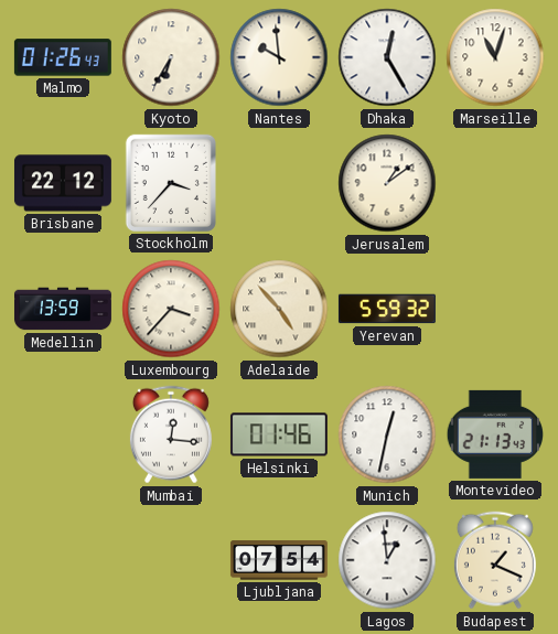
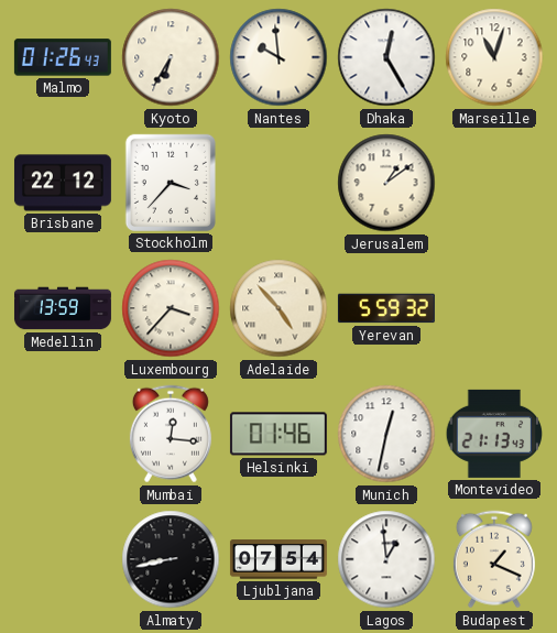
Almaty: none -> 8:43 (171, 559)
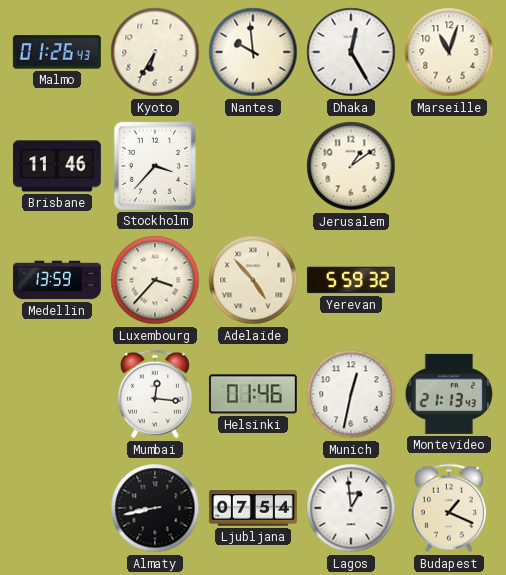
Brisbane: 22:12 -> 11:46 (57, 166)
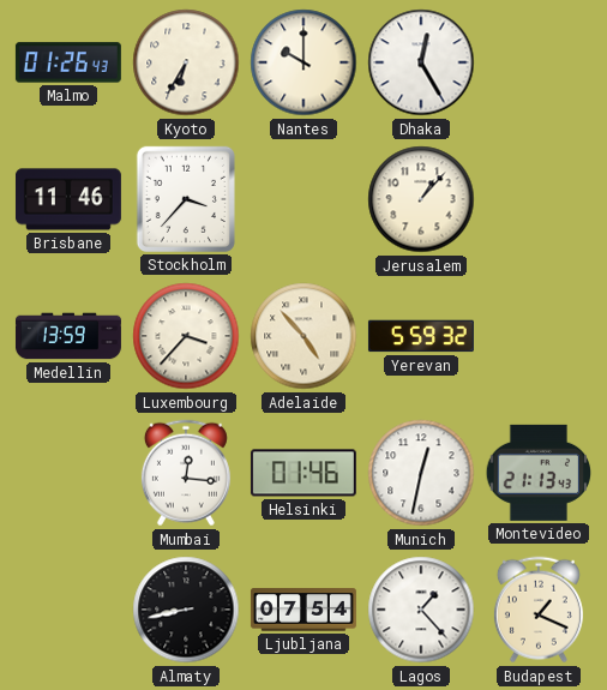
Nantes: 9:59 -> 10:00 (303, 62)
Marseille: 11:03 -> none (449, 52)
Jerusalem: 1:09 -> 1:07 (421, 199)
Lagos: 12:59 -> 1:23 (421, 610)
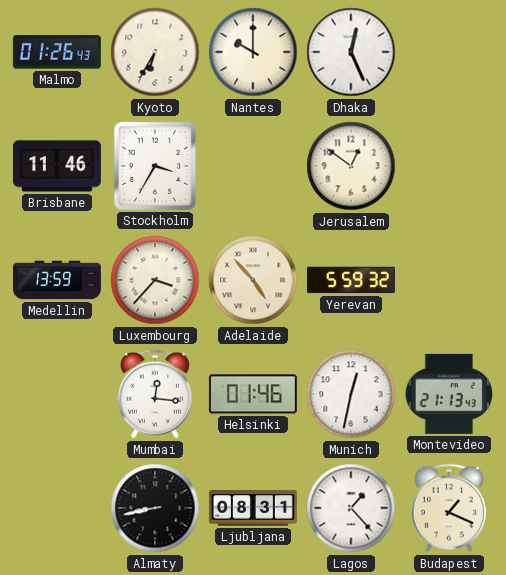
Dhaka: 12:25 -> 12:26 (351, 52)
Stockholm: 3:37 -> 3:35 (155, 166)
Jerusalem: 1:07 -> 12:51 (351, 166)
Ljubljana: 07:54 -> 08:31 (253, 508)
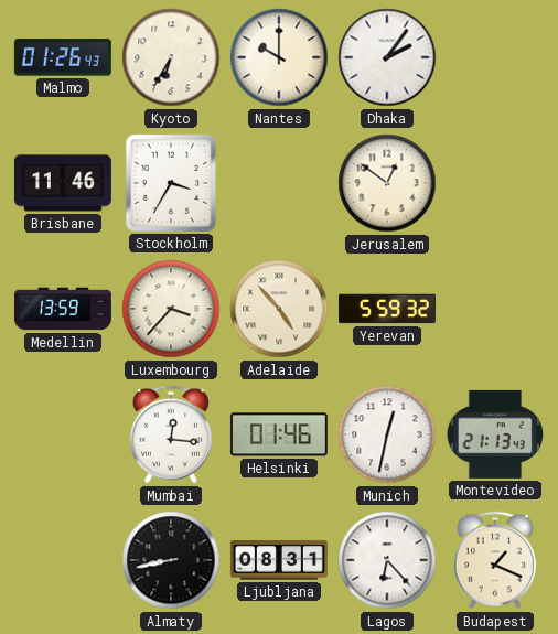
Dhaka: 12:26 -> 2:06 (387, 57)
Lagos: 1:23 -> 6:23 (387, 560)
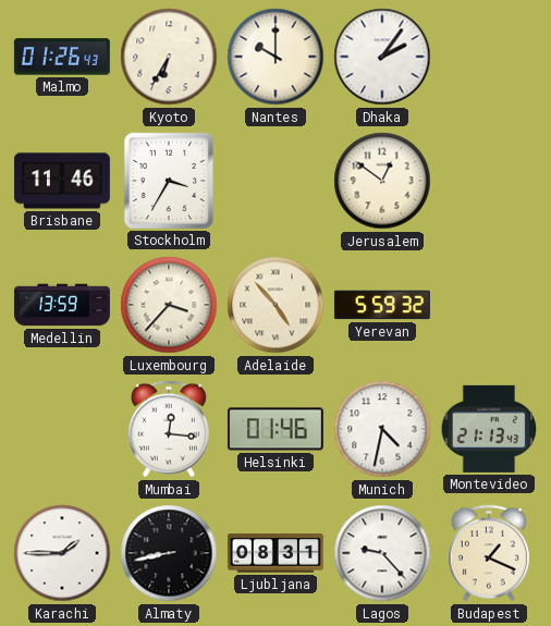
Munich: 12:32 -> 4:32 (382, 429)
Karachi: none -> 1:45 (62, 553)
Lagos: 6:23 -> 9:23 (382, 553)
